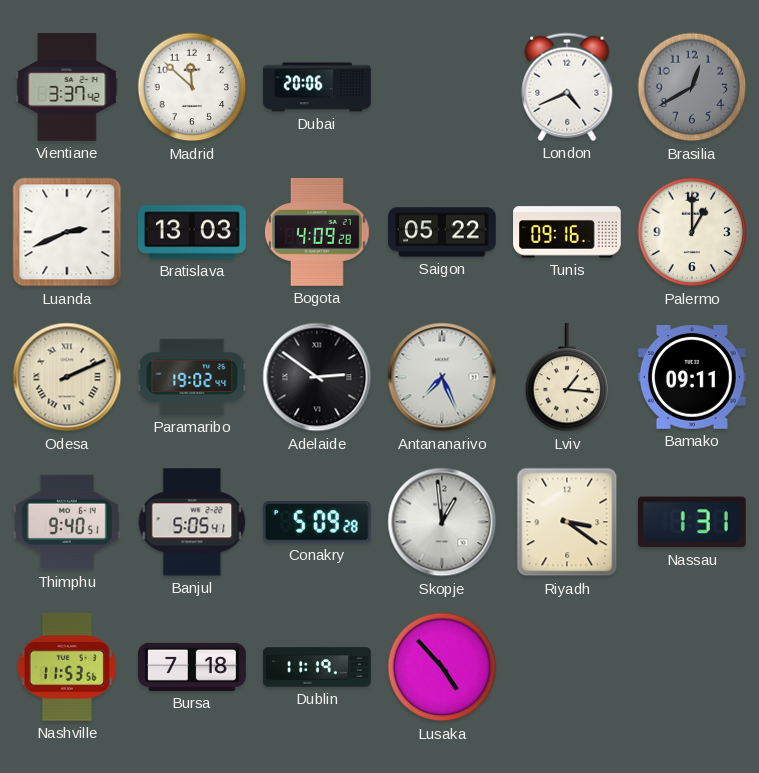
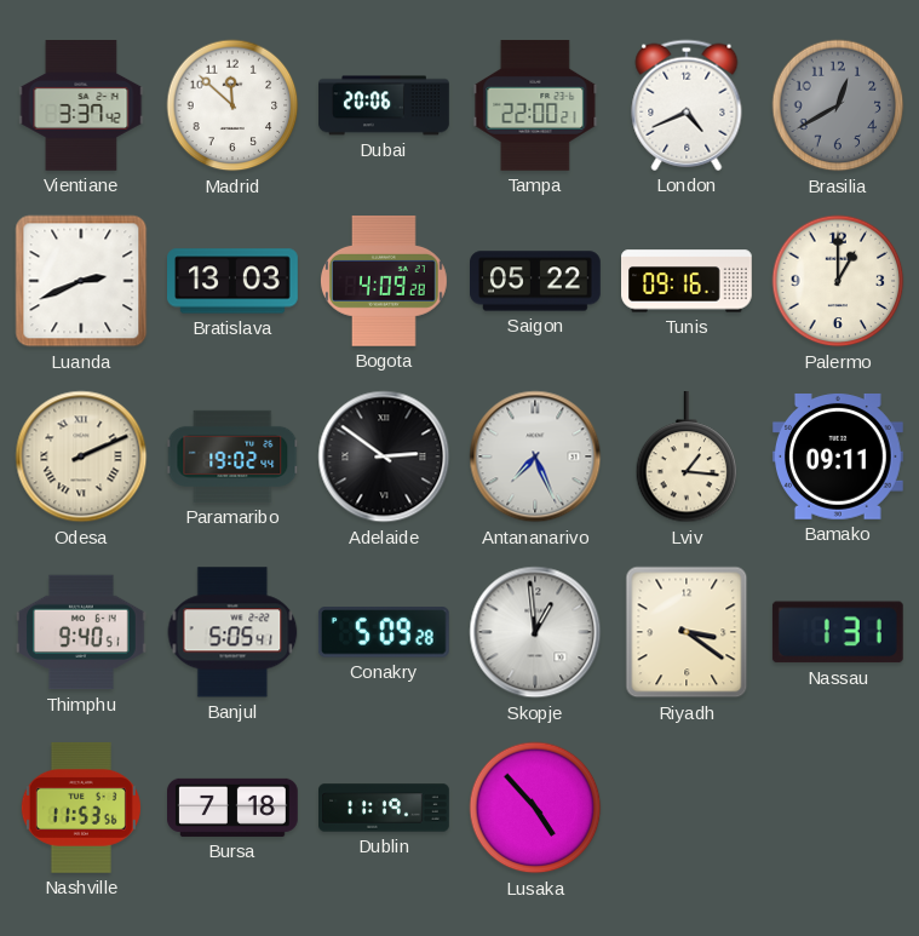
Tampa: none -> 22:00 (535, 107)
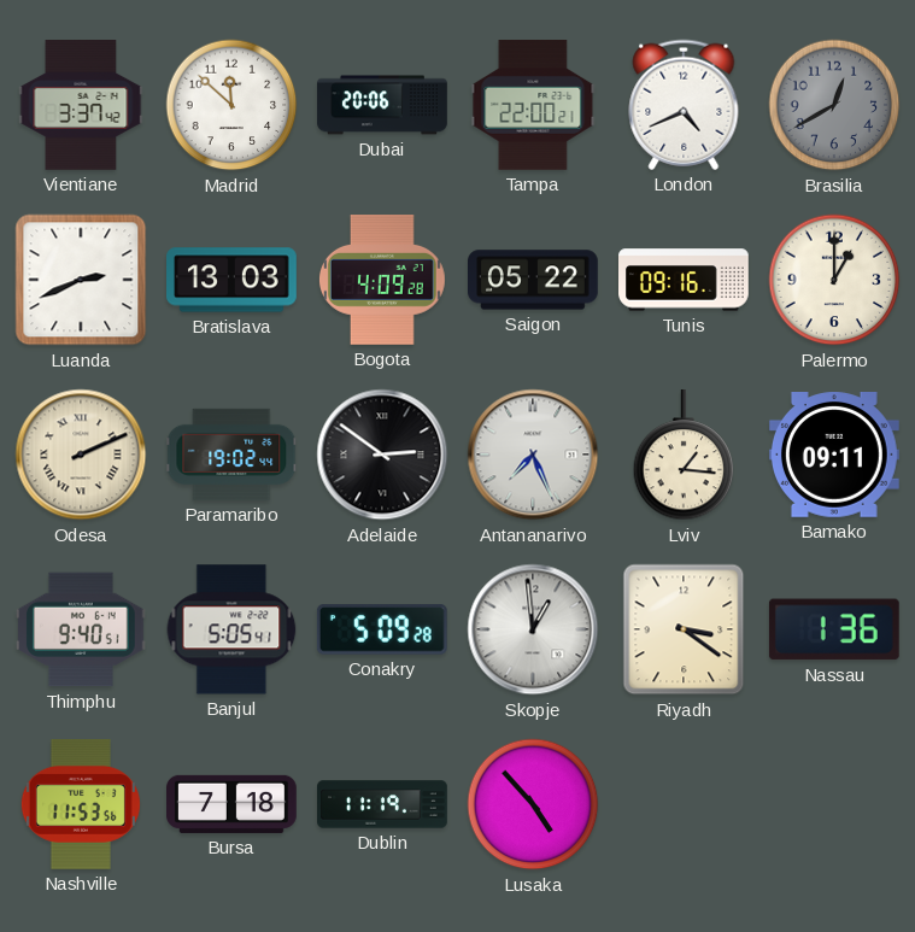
Nassau: 1:31 -> 1:36 (834, 629)
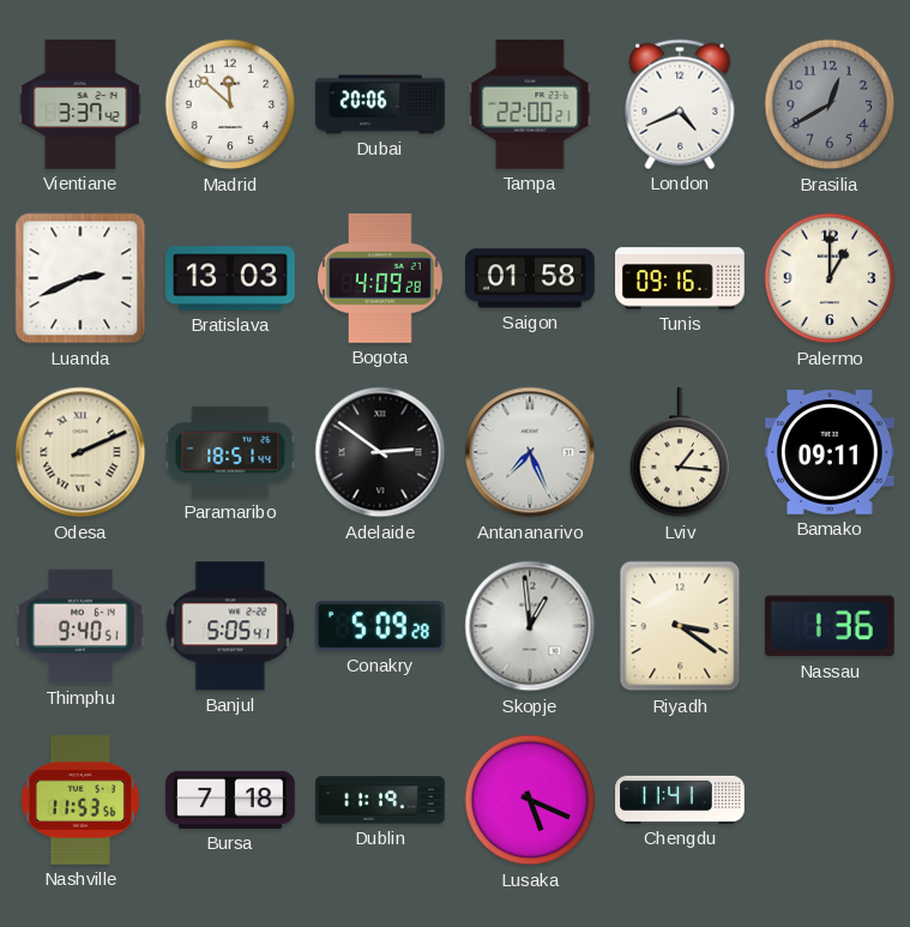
Saigon: 05:22 -> 01:58 (531, 278)
Paramaribo: 19:02 -> 18:51 (230, 452)
Lusaka: 4:53 -> 5:19 (530, 800)
Chengdu: none -> 11:41 (680, 800)
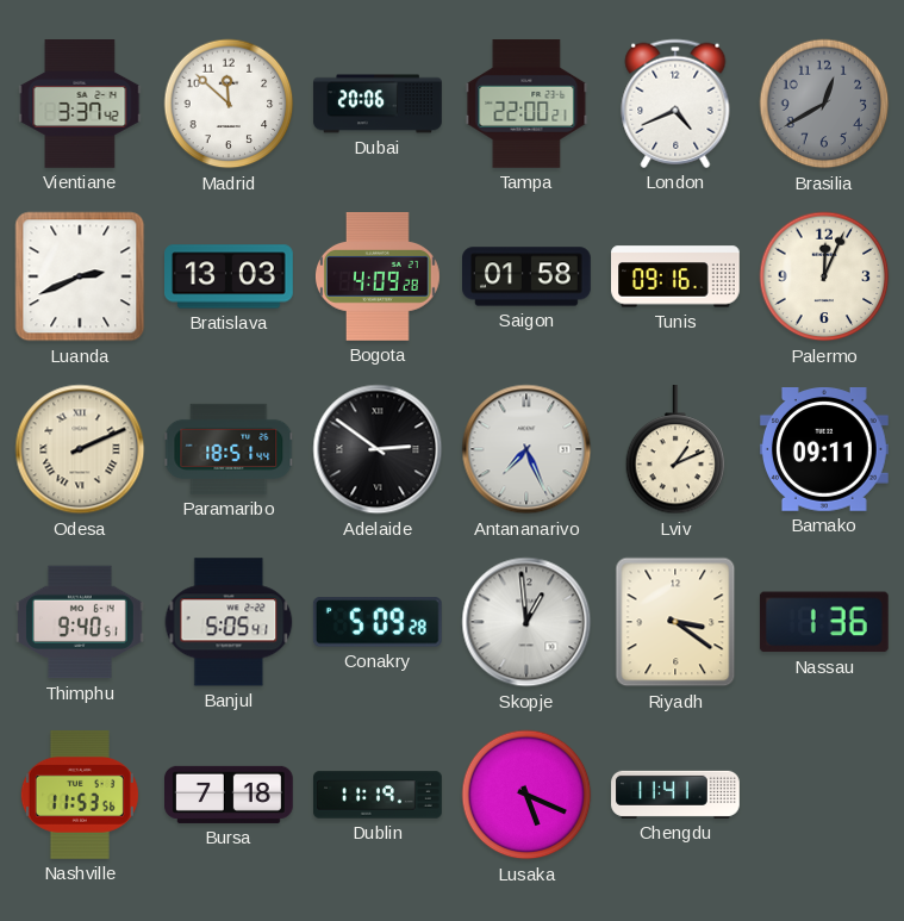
Palermo: 1:00 -> 12:04 (824, 276)
Lviv: 1:16 -> 1:11 (675, 450)
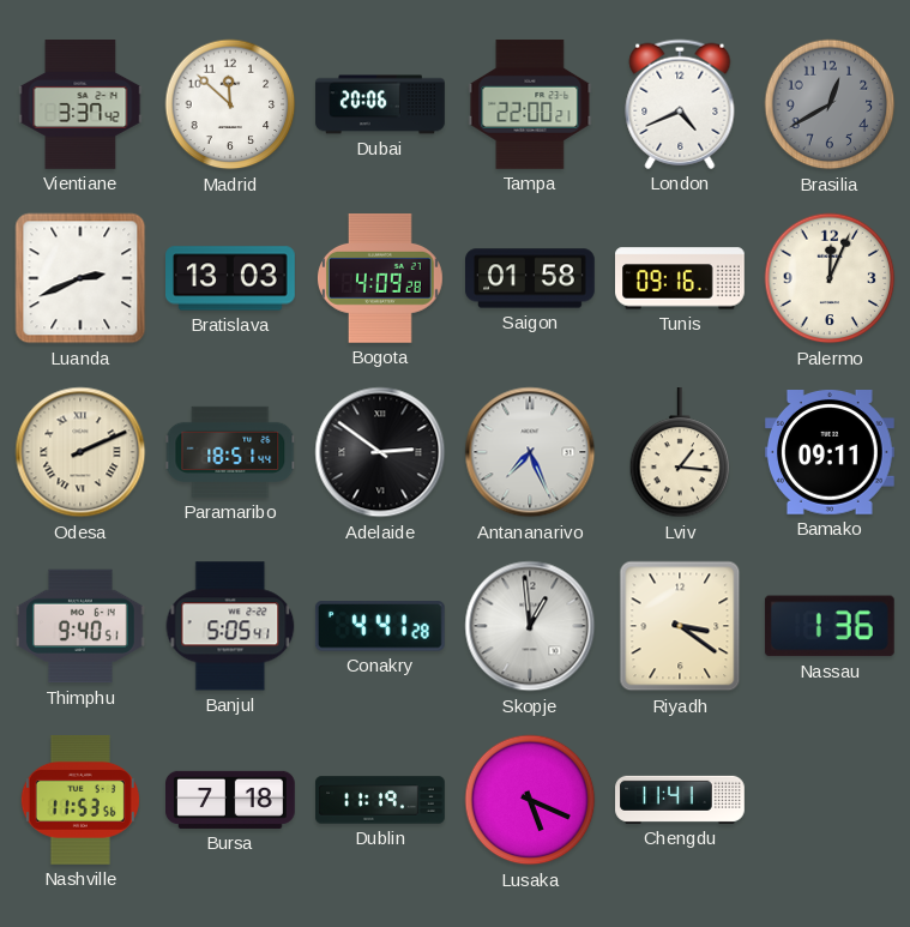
Lviv: 1:11 -> 1:16 (680, 453)
Conakry: 5:09 -> 4:41 (380, 626)
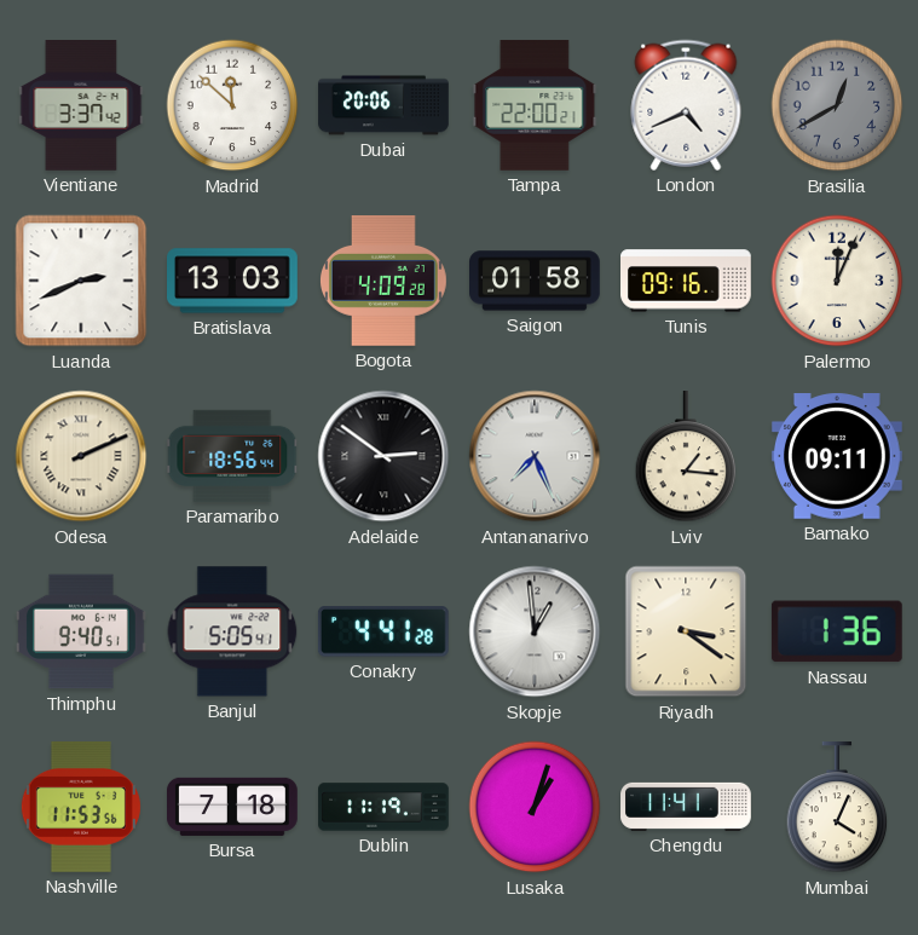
Paramaribo: 18:51 -> 18:56 (232, 456)
Lusaka: 5:19 -> 1:03 (535, 807)
Mumbai: none -> 4:04 (837, 808)
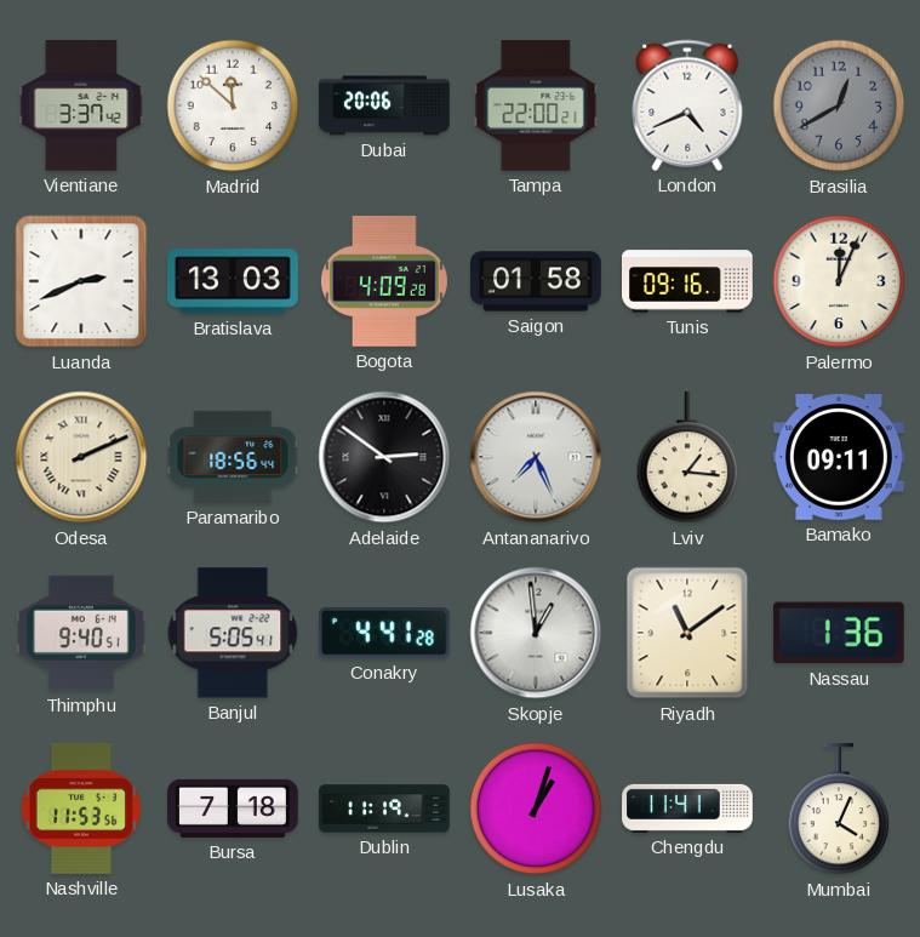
Riyadh: 3:21 -> 11:09 (687, 633)
